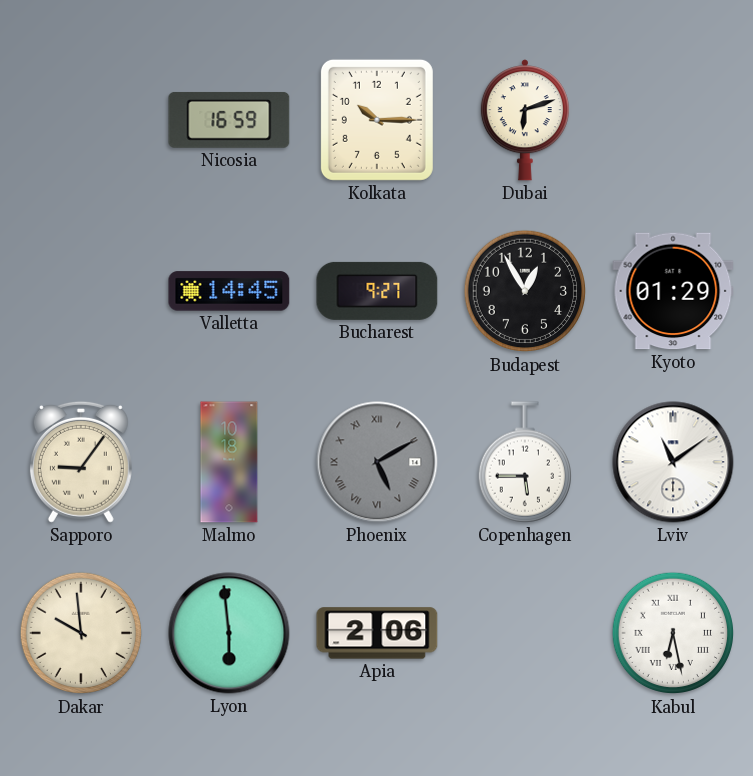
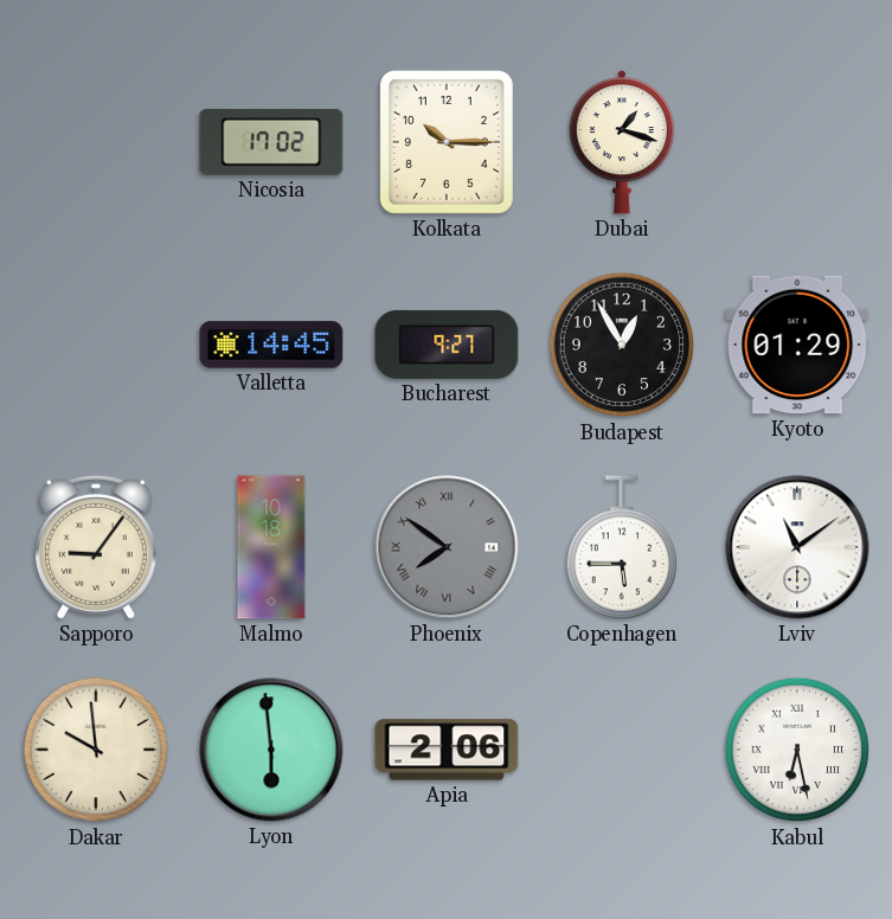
Nicosia: 16:59 -> 17:02 (271, 142)
Dubai: 6:12 -> 1:18 (622, 142)
Phoenix: 5:10 -> 7:51 (447, 547)
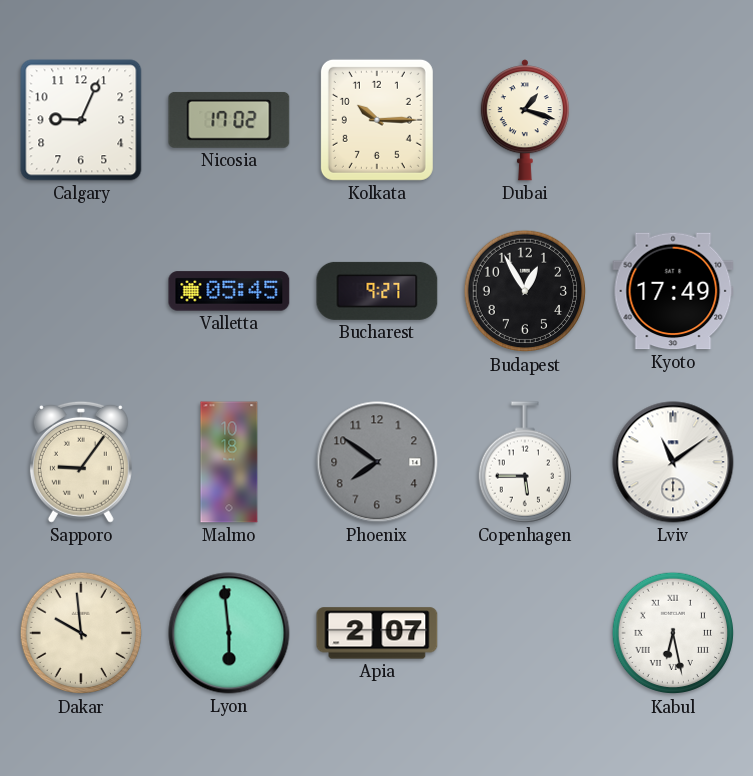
Calgary: none -> 9:04 (81, 120)
Valletta: 14:45 -> 05:45 (229, 291)
Kyoto: 01:29 -> 17:49 (673, 291)
Phoenix numerals: Roman -> Arabic (377, 462)
Apia: 2:06 -> 2:07 (377, 633)
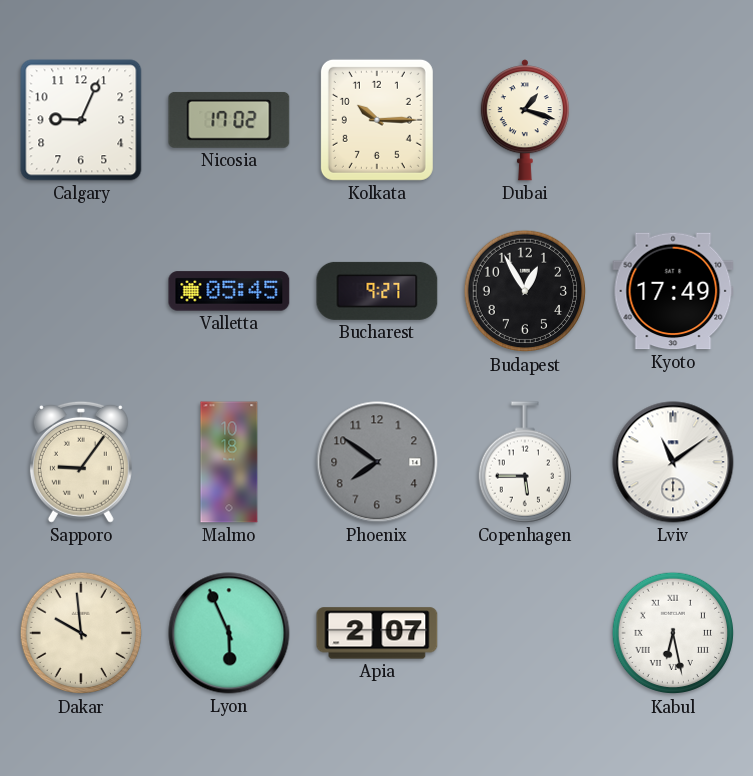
Lyon: 5:59 -> 5:56 (229, 633)
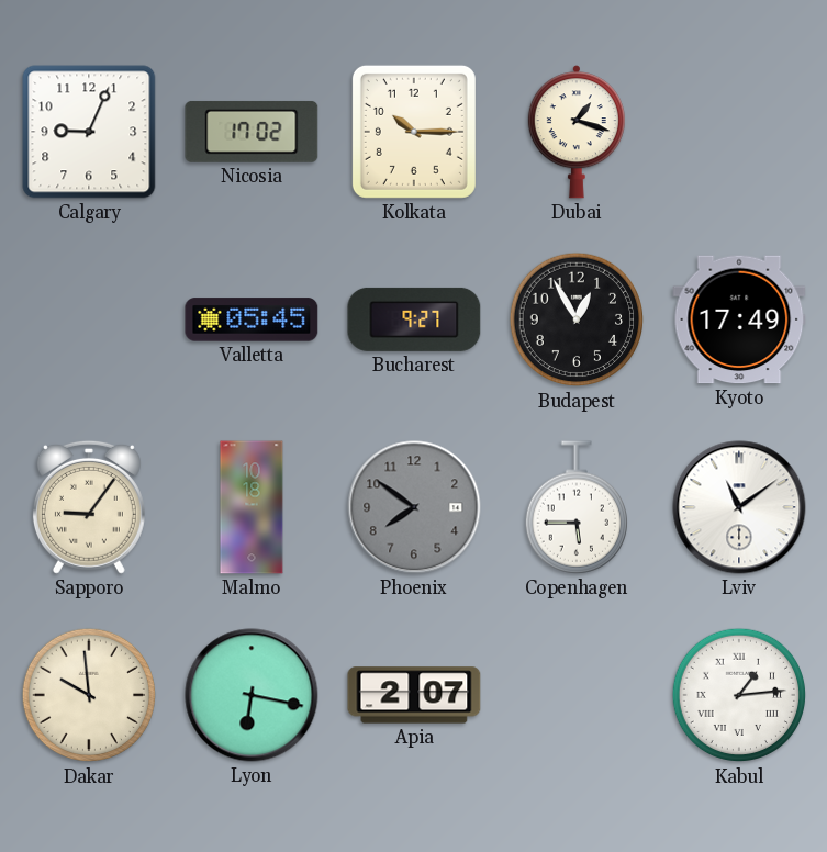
Lyon: 5:56 -> 6:17 (252, 695)
Kabul: 6:28 -> 1:14 (739, 695)
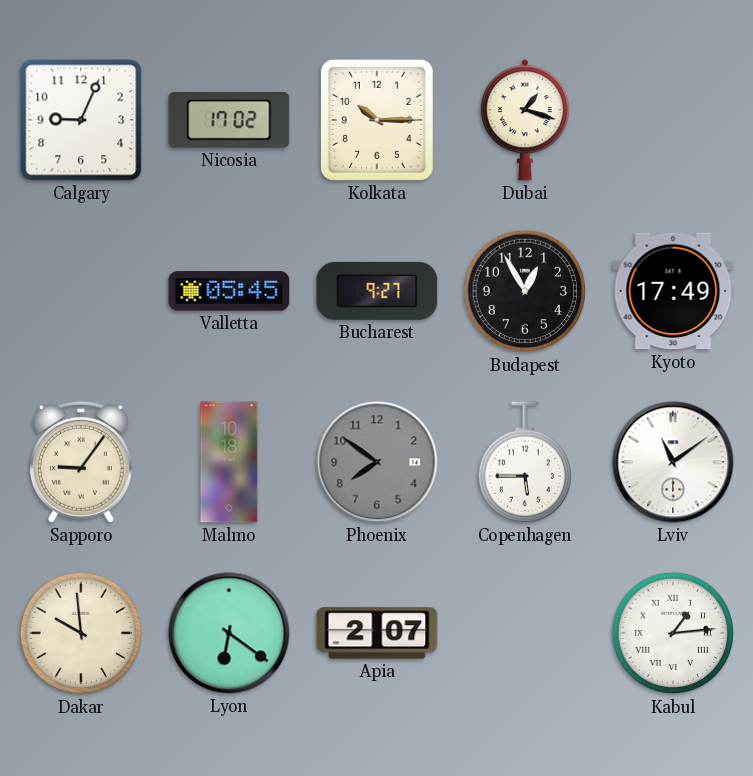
Lyon: 6:17 -> 6:21 (229, 633)
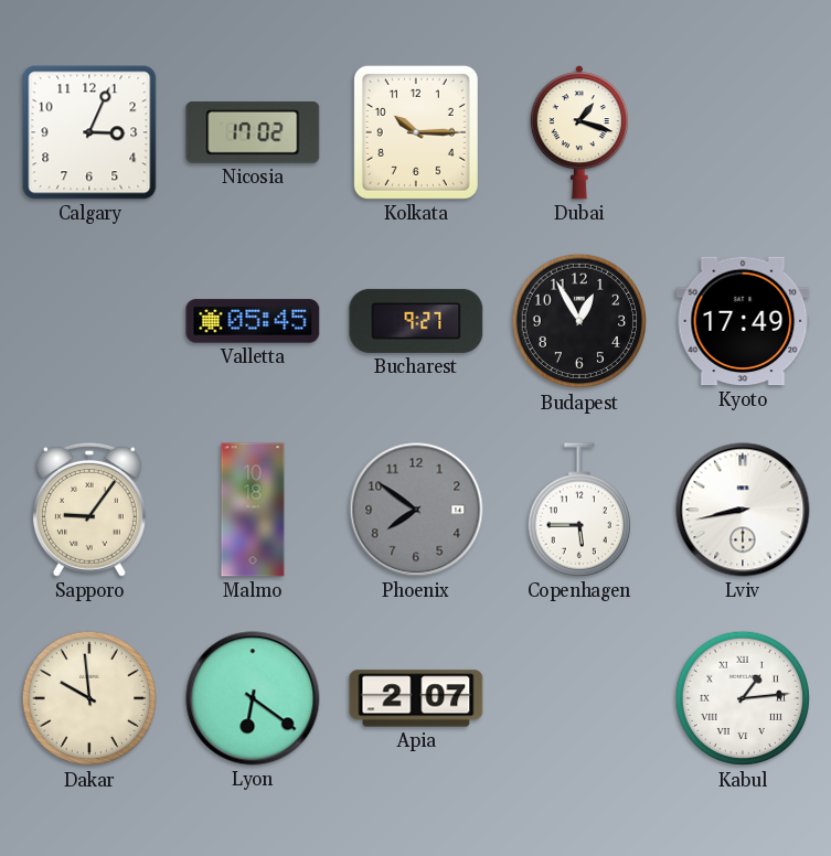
Calgary: 9:04 -> 3:04 (89, 132)
Lviv: 11:09 -> 8:43 (743, 510)
